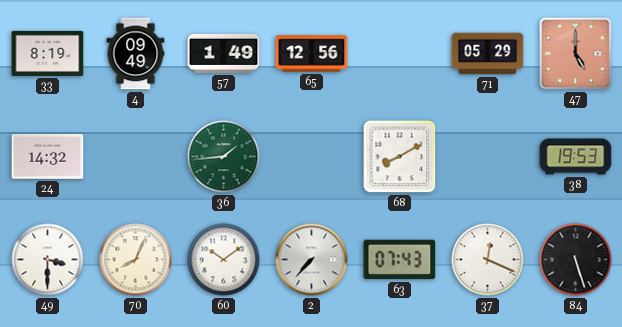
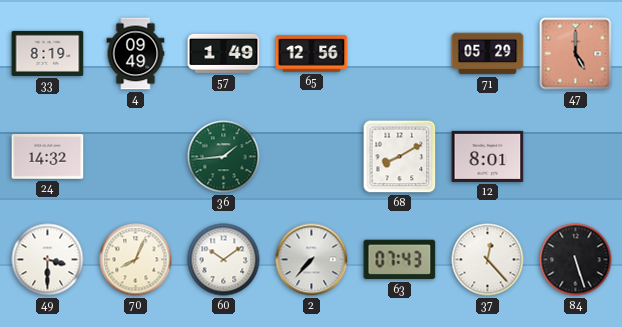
12: none -> 8:01 (488, 156)
38: 19:53 -> none (576, 157)
37: 12:19 -> 12:23 (488, 260)
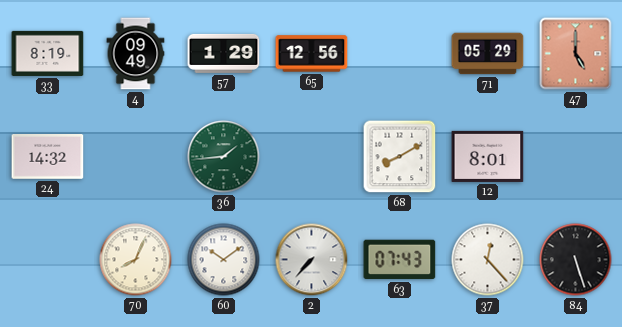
57: 1:49 -> 1:29 (224, 53)
49: 3:30 -> none (48, 260)
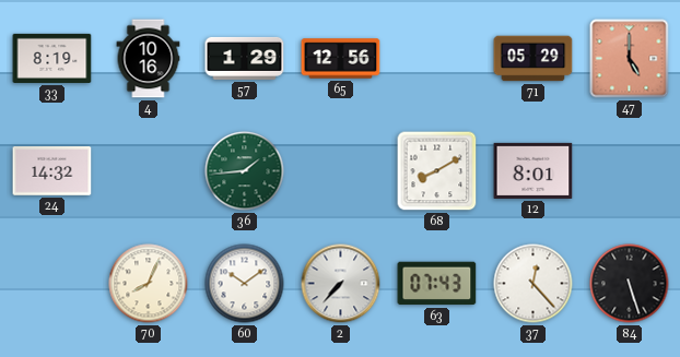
4: 09:49 -> 10:16 (149, 59)
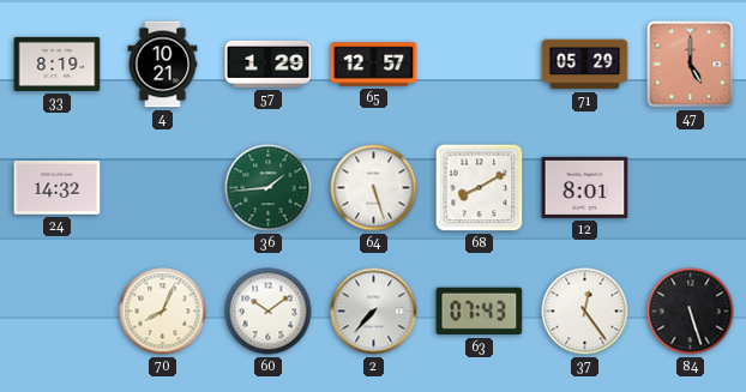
4: 10:16 -> 10:21 (163, 65)
65: 12:56 -> 12:57 (374, 65)
64: none -> 5:27 (374, 188)
37: 12:23 -> 12:24 (585, 312)
